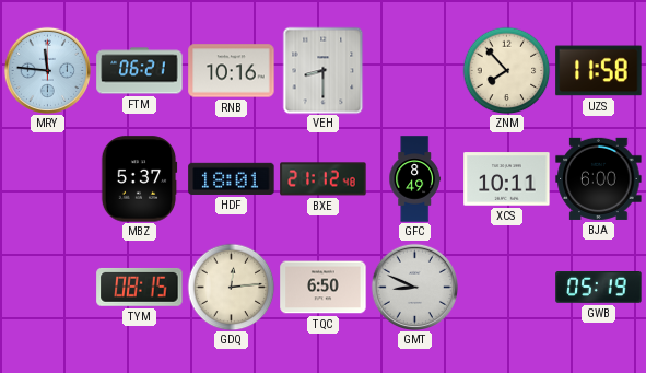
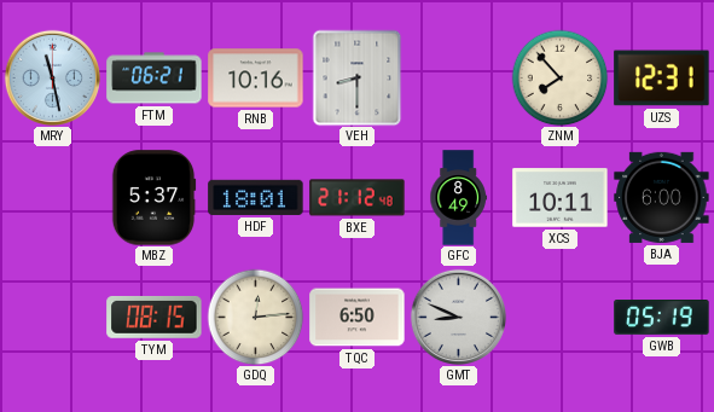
MRY: 11:46 -> 11:28 (52, 77)
UZS: 11:58 -> 12:31 (662, 79)
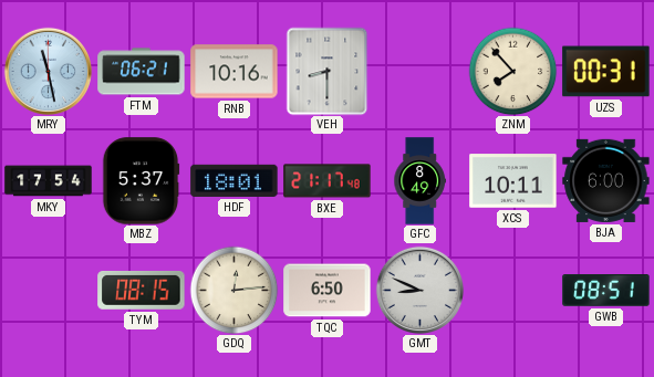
UZS: 12:31 -> 00:31 (606, 72)
MKY: none -> 17:54 (49, 181)
BXE: 21:12 -> 21:17 (328, 181)
GWB: 05:19 -> 08:51 (606, 291)
